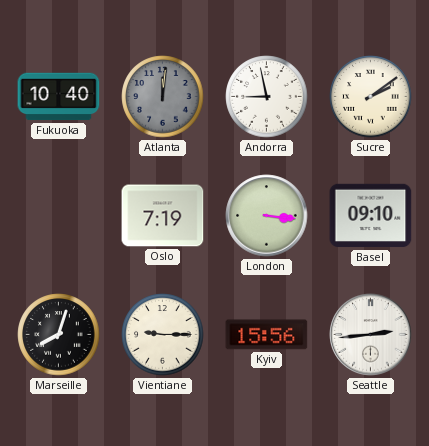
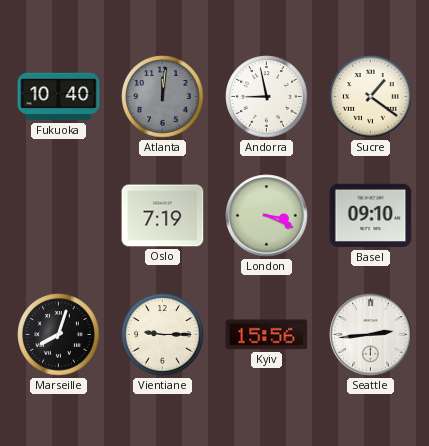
Sucre: 2:09 -> 1:21 (371, 97)
London: 3:16 -> 3:19 (267, 216)
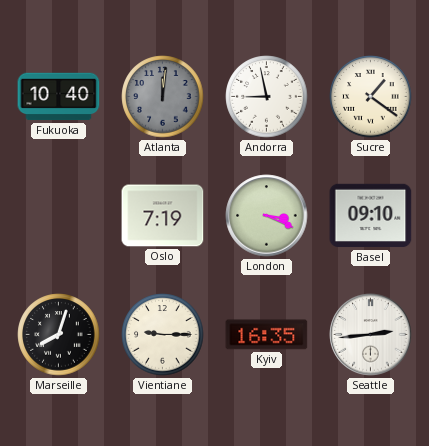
Kyiv: 15:56 -> 16:35 (267, 335)
